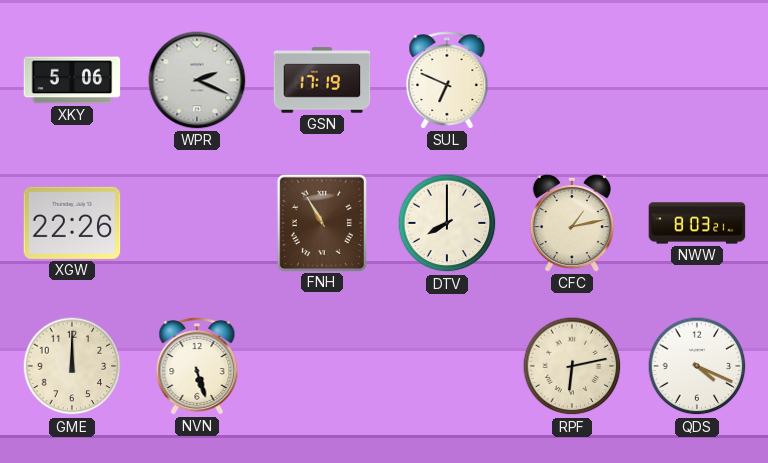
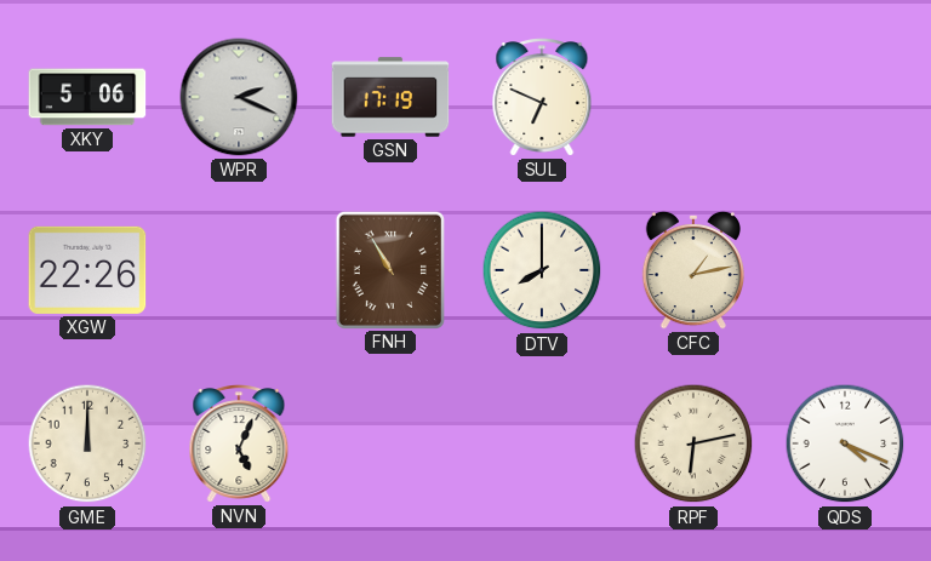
NWW: 8:03 -> none (697, 223)
NVN: 5:27 -> 5:04 (239, 443)
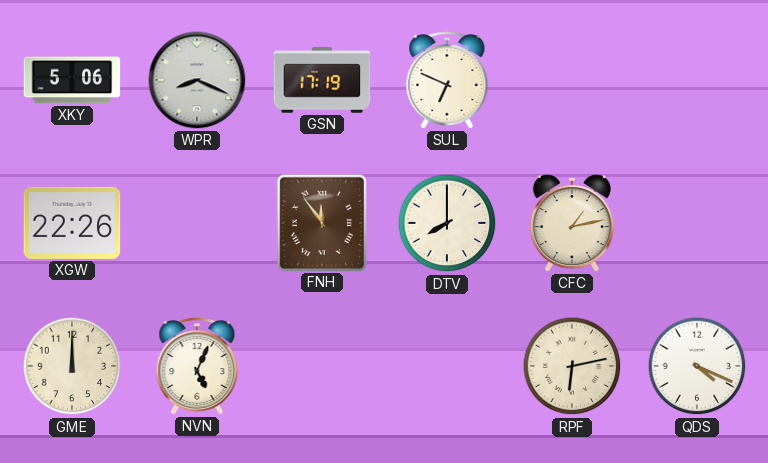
WPR: 2:19 -> 8:19 (197, 80)
FNH: 10:55 -> 11:54 (322, 222)
